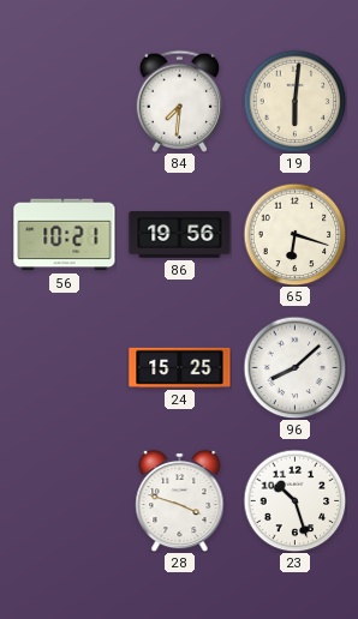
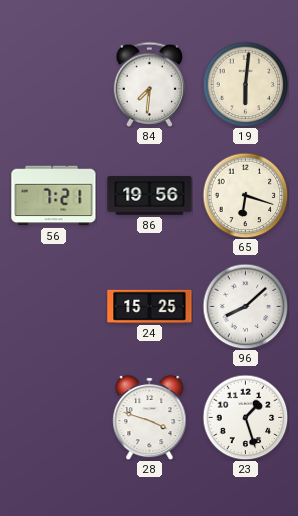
56: 10:21 -> 7:21 (54, 196)
23: 10:27 -> 1:27 (245, 417)
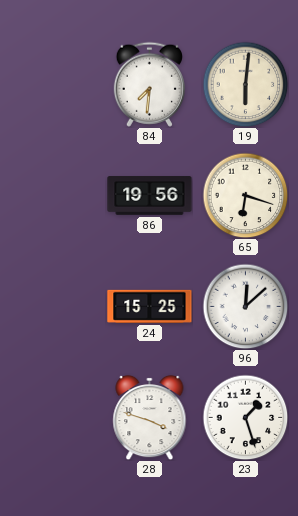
56: 7:21 -> none (54, 196)
96: 8:08 -> 12:08 (245, 306)
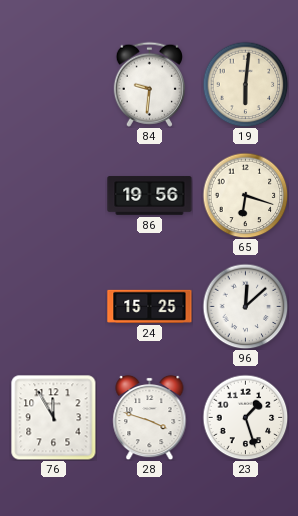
84: 7:31 -> 9:31 (149, 84)
76: none -> 11:55 (54, 418)
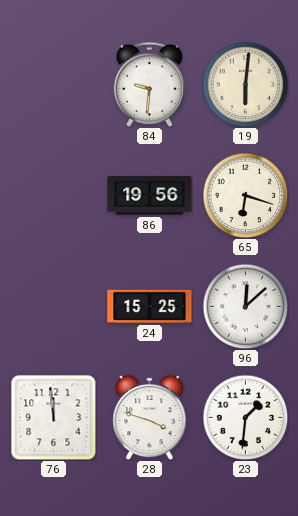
76: 11:55 -> 11:59 (54, 418)
23: 1:27 -> 1:31 (245, 417)
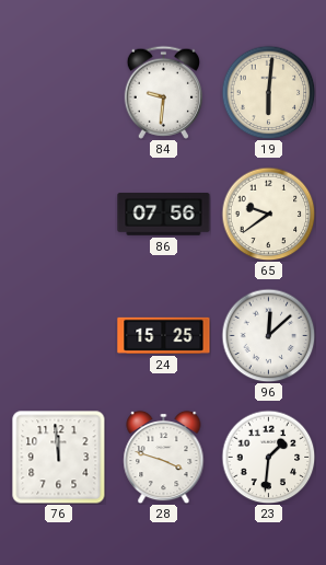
86: 19:56 -> 07:56 (164, 215)
65: 6:18 -> 9:39 (268, 214)
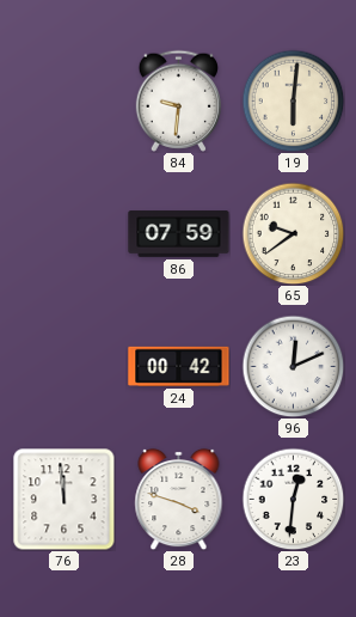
86: 07:56 -> 07:59 (179, 234)
24: 15:25 -> 00:42 (179, 366)
96: 12:08 -> 12:11 (293, 366)
23: 1:31 -> 12:31 (293, 499)
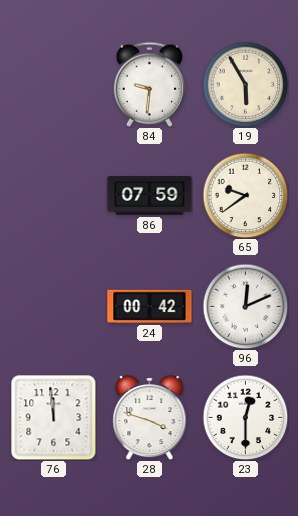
19: 6:01 -> 5:55 (245, 84)
23: 12:31 -> 12:30 (245, 417)
